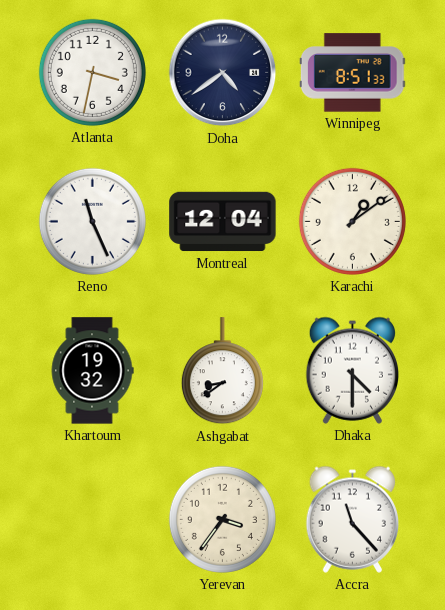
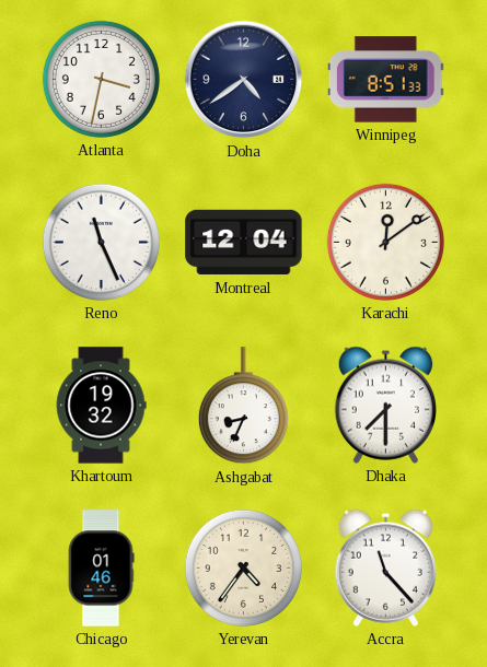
Karachi: 1:09 -> 12:09 (385, 242)
Ashgabat: 8:39 -> 8:34 (243, 406)
Dhaka: 4:30 -> 7:30 (385, 405)
Chicago: none -> 01:46 (101, 569)
Yerevan: 3:36 -> 4:36 (243, 567)
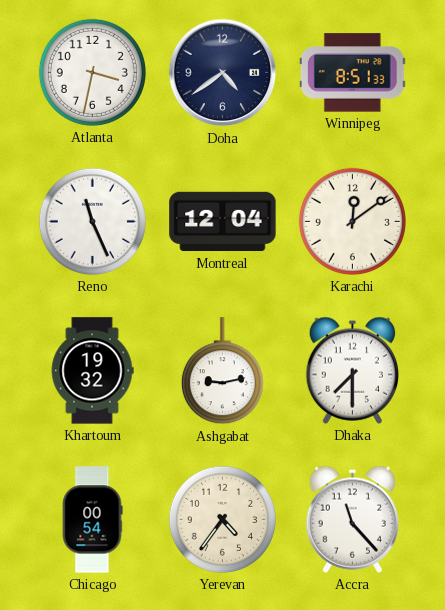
Ashgabat: 8:34 -> 9:13 (222, 371)
Chicago: 01:46 -> 00:54 (92, 520)
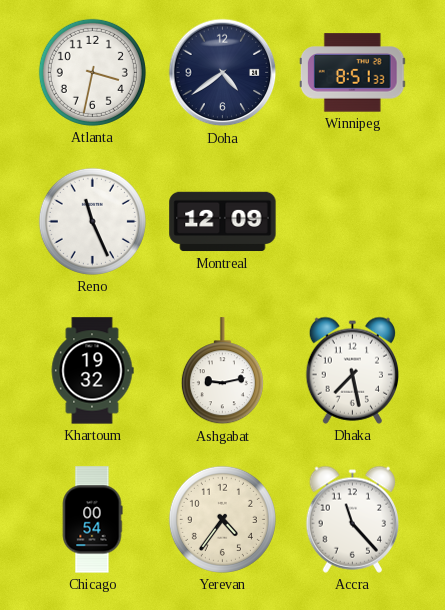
Montreal: 12:04 -> 12:09 (223, 222)
Karachi: 12:09 -> none (352, 221)
Dhaka: 7:30 -> 7:28 (352, 370)
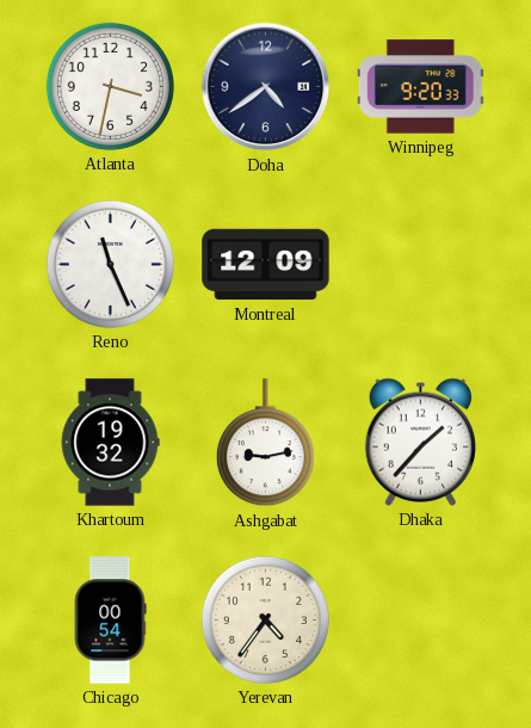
Winnipeg: 8:51 -> 9:20 (420, 87)
Dhaka: 7:28 -> 1:37 (420, 442)
Accra: 11:23 -> none (352, 519)
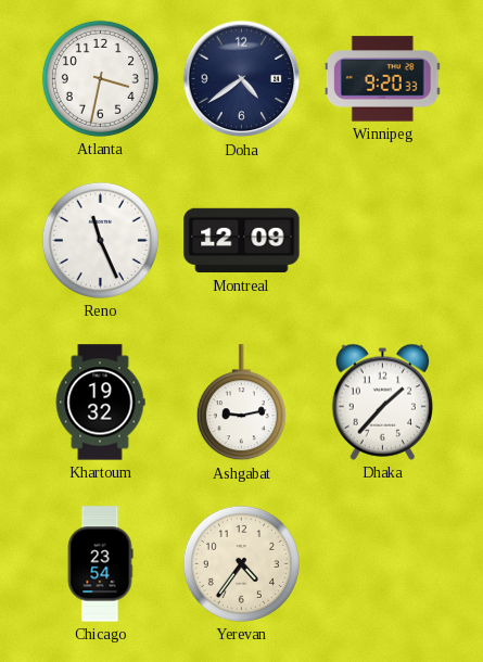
Chicago: 00:54 -> 23:54 (100, 564)
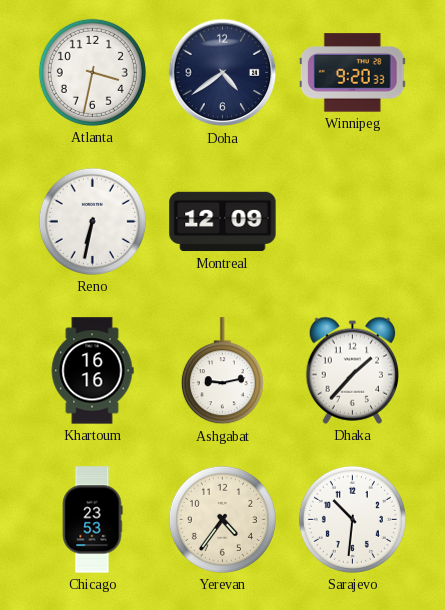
Reno: 11:26 -> 6:32 (92, 221)
Khartoum: 19:32 -> 16:16 (92, 371)
Chicago: 23:54 -> 23:53 (92, 520)
Sarajevo: none -> 10:31 (352, 519)
